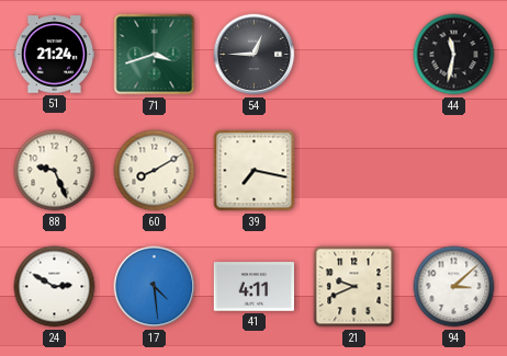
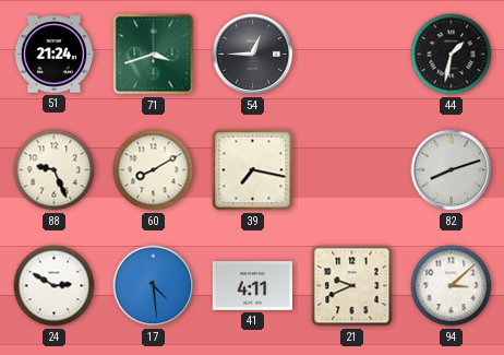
44: 11:32 -> 1:32 (452, 55)
82: none -> 8:12 (452, 170)
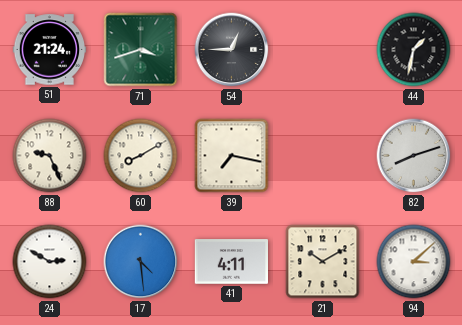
21: 9:41 -> 10:10 (323, 262)
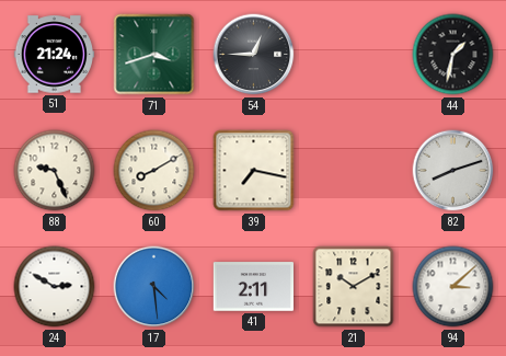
41: 4:11 -> 2:11 (254, 287)
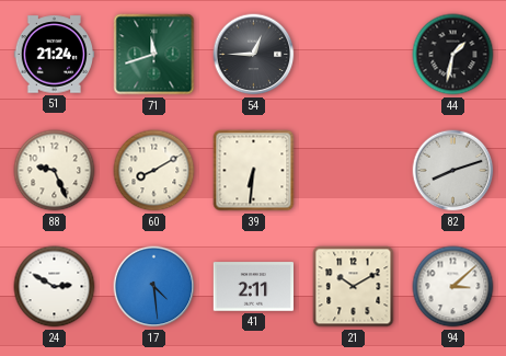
71: 3:42 -> 11:42 (154, 55)
39: 7:17 -> 6:31 (254, 171)
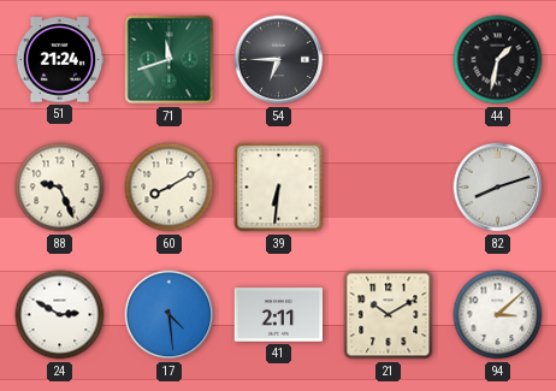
54: 12:45 -> 6:45 (279, 60)
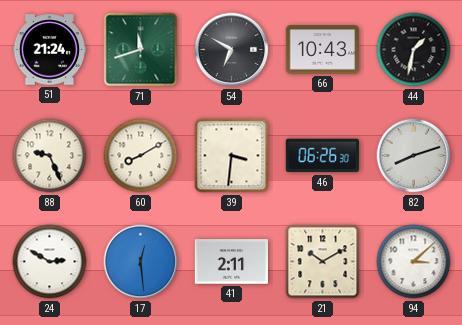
54: 6:45 -> 6:50 (232, 50)
66: none -> 10:43 (323, 50)
39: 6:31 -> 3:31 (232, 156)
46: none -> 06:26 (322, 156)
17: 4:29 -> 12:29 (141, 262)
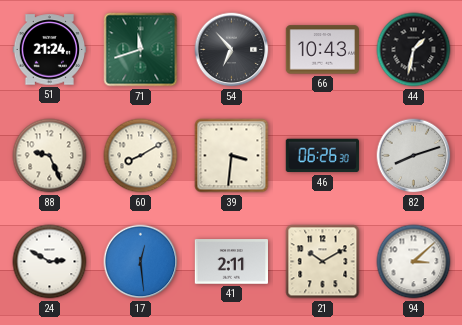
54: 6:50 -> 6:53 (232, 50)
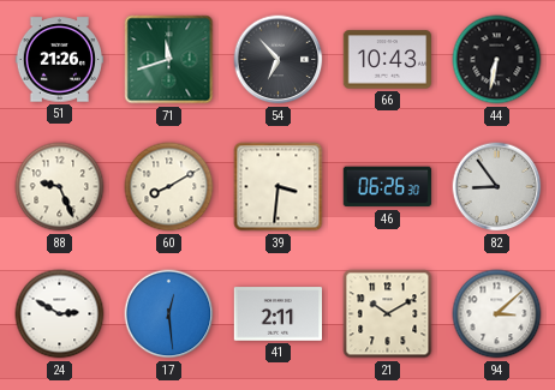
51: 21:24 -> 21:26 (60, 60)
44: 1:32 -> 6:32 (497, 60)
82: 8:12 -> 8:54 (497, 187)
